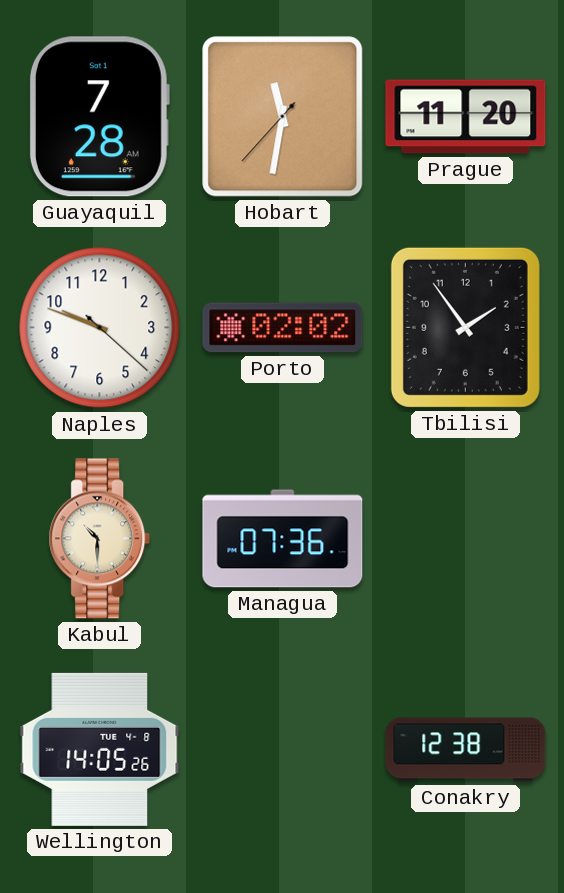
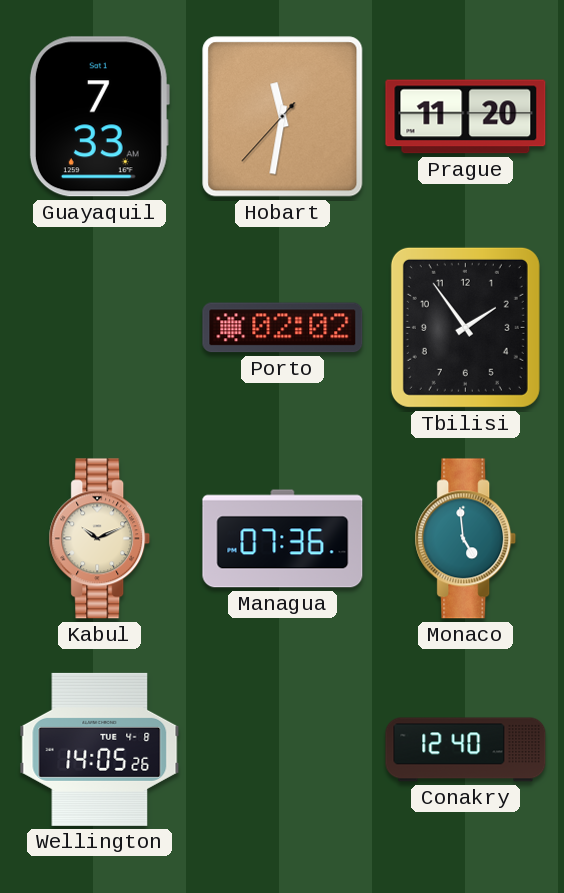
Guayaquil: 7:28 -> 7:33 (99, 117)
Naples: 9:48 -> none (100, 328)
Kabul: 10:30 -> 10:11 (100, 539)
Monaco: none -> 4:59 (466, 539)
Conakry: 12:38 -> 12:40 (466, 750)
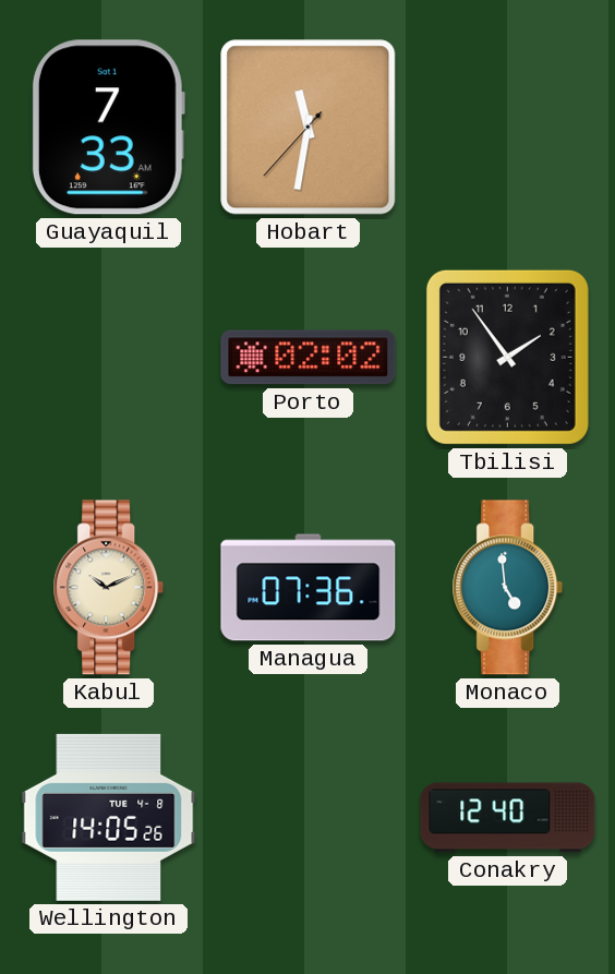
Prague: 11:20 -> none (466, 117)
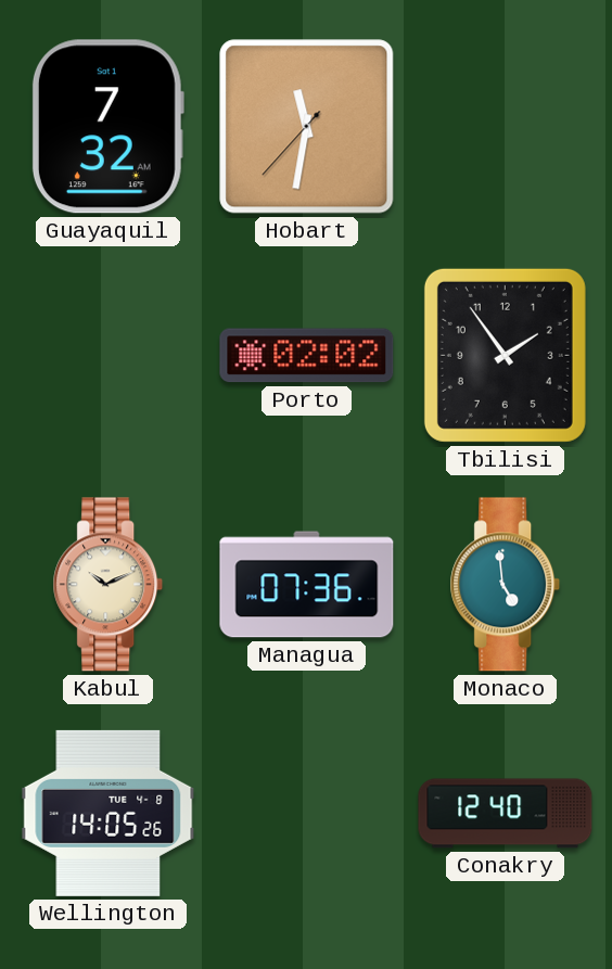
Guayaquil: 7:33 -> 7:32 (107, 127)
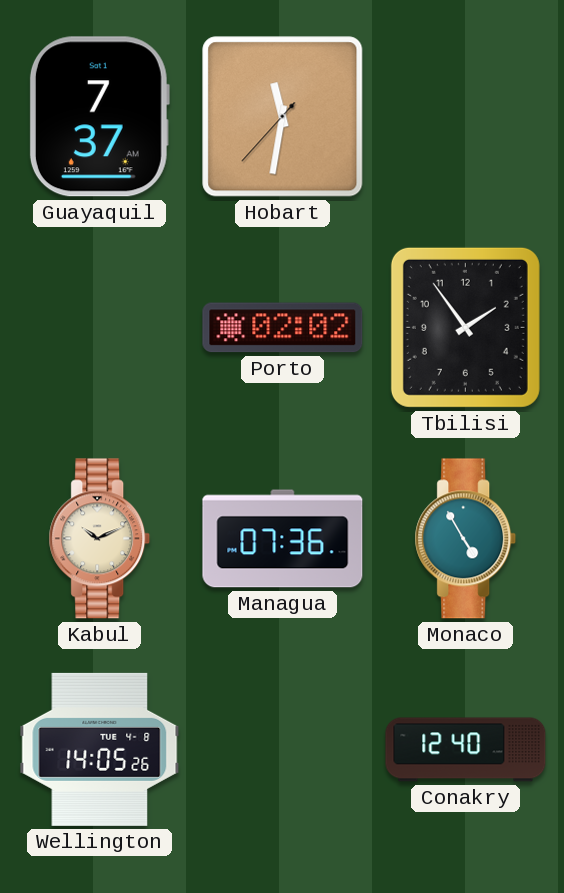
Guayaquil: 7:32 -> 7:37 (99, 117)
Monaco: 4:59 -> 4:55 (466, 539)
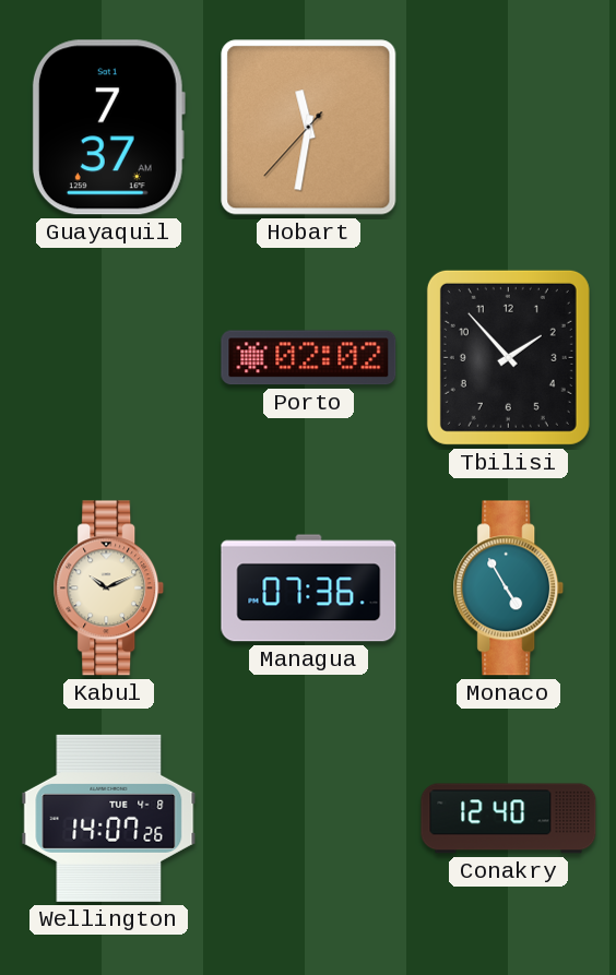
Tbilisi: 1:54 -> 1:53 (508, 357)
Wellington: 14:05 -> 14:07 (109, 818)
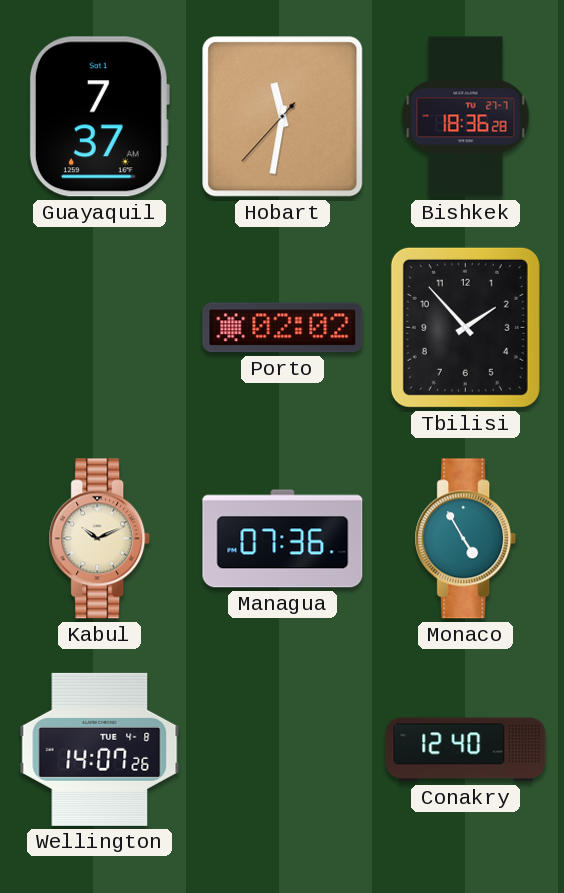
Bishkek: none -> 18:36 (466, 117)
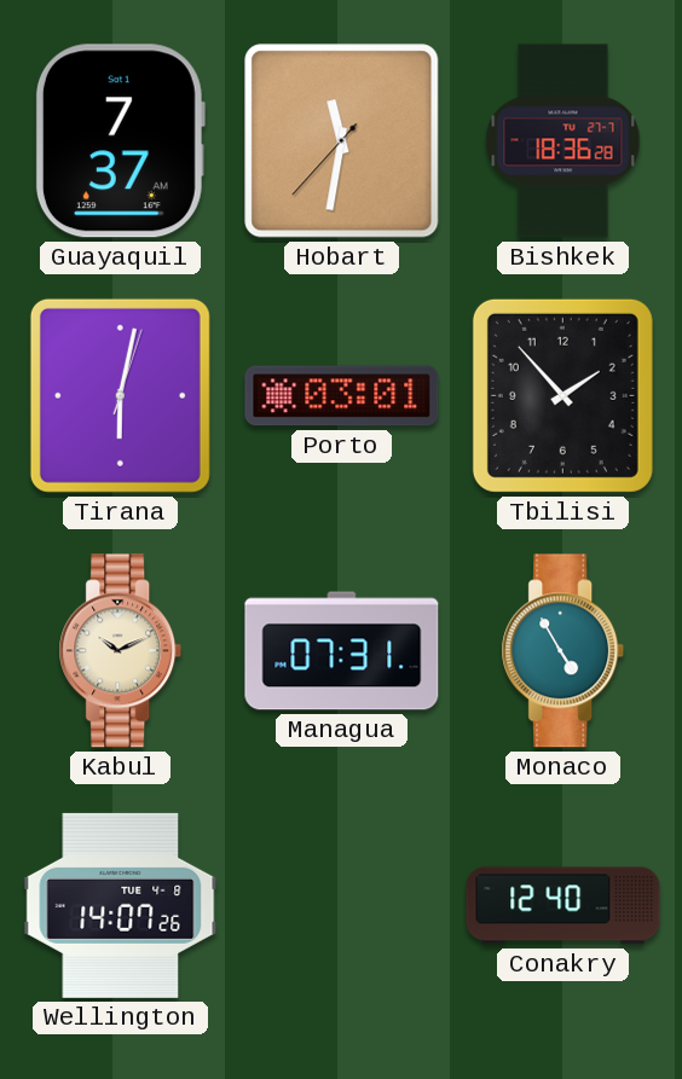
Tirana: none -> 6:02 (120, 395)
Porto: 02:02 -> 03:01 (342, 396)
Managua: 07:36 -> 07:31 (342, 651)
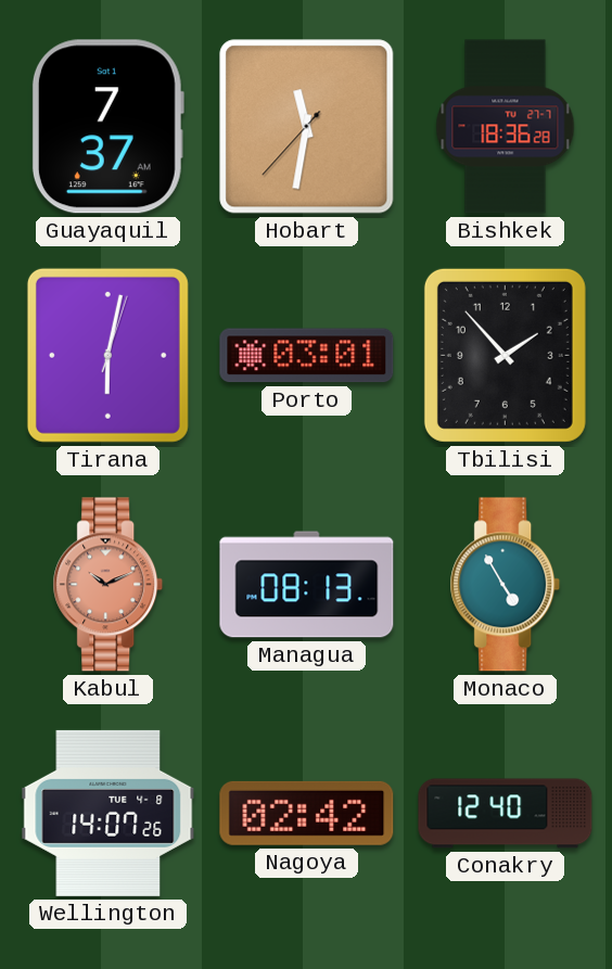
Kabul dial: cream -> salmon (109, 585)
Managua: 07:31 -> 08:13 (307, 585)
Nagoya: none -> 02:42 (307, 813)
